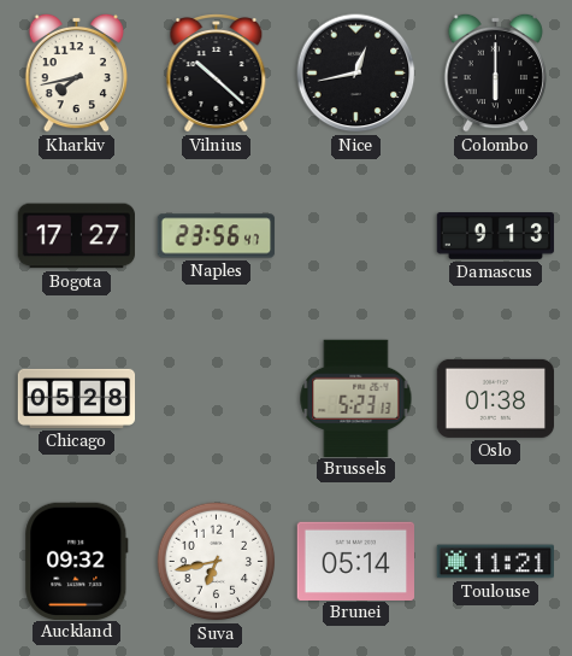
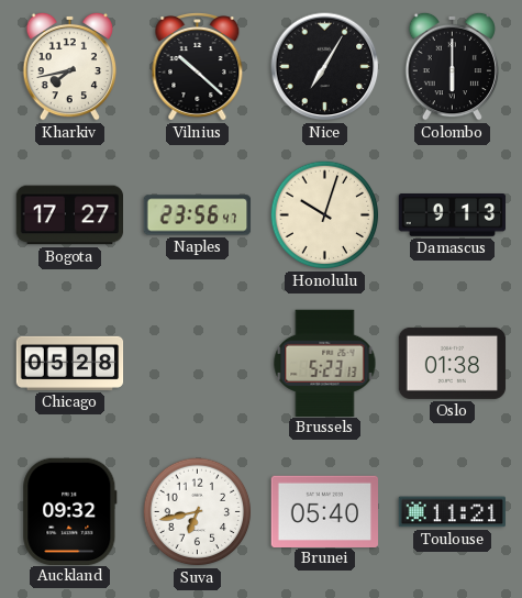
Nice: 12:43 -> 7:05 (325, 67)
Honolulu: none -> 10:03 (325, 215)
Brunei: 05:14 -> 05:40 (325, 511)
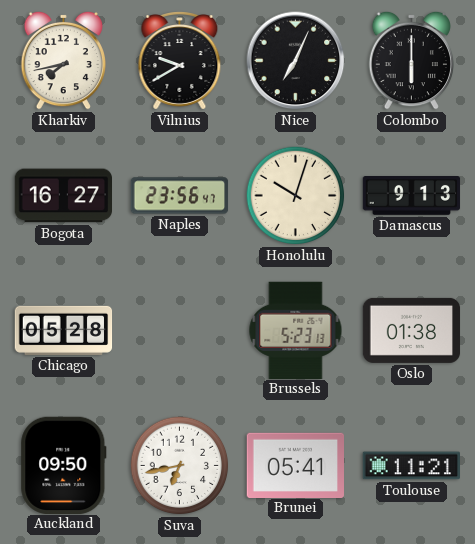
Vilnius: 10:22 -> 9:40 (180, 61)
Nice: 7:05 -> 7:04 (296, 61)
Bogota: 17:27 -> 16:27 (63, 196)
Auckland: 09:32 -> 09:50 (64, 465)
Brunei: 05:40 -> 05:41 (296, 465)
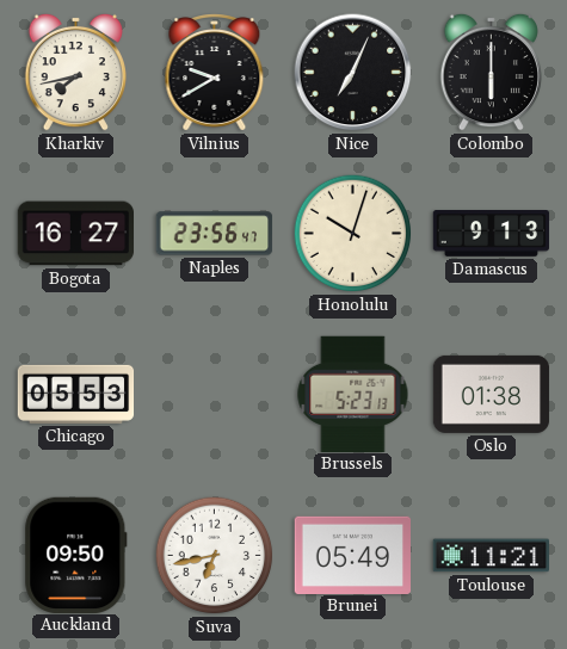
Chicago: 05:28 -> 05:53 (76, 394)
Brunei: 05:41 -> 05:49 (353, 555)
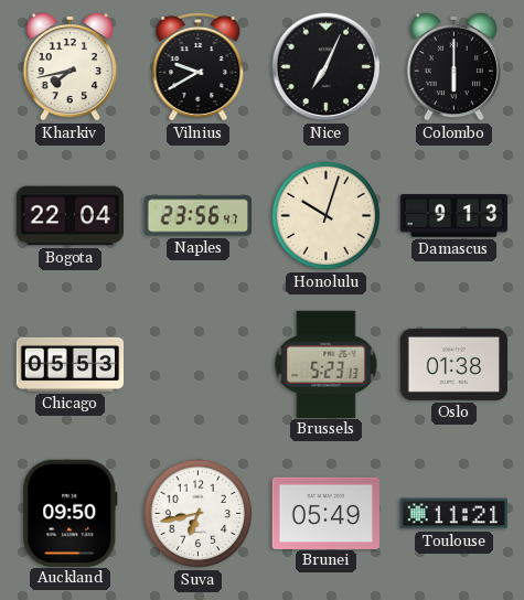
Bogota: 16:27 -> 22:04 (69, 216)
